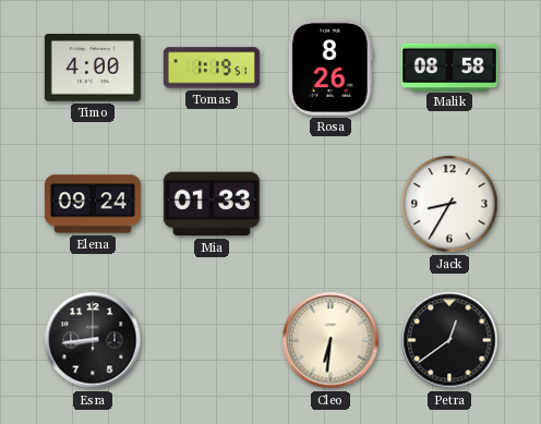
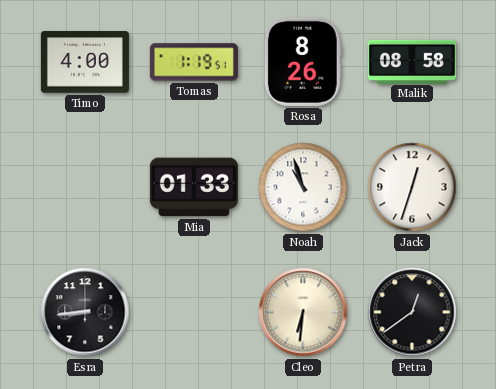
Elena: 09:24 -> none (93, 204)
Noah: none -> 10:57 (303, 187)
Jack: 8:35 -> 12:33 (412, 187)
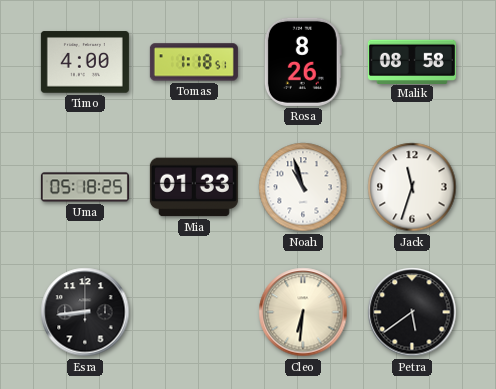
Tomas: 1:19 -> 1:18 (194, 62)
Uma: none -> 05:18 (85, 187)
Jack: 12:33 -> 11:33 (412, 187)
Petra: 12:39 -> 5:39 (412, 312)
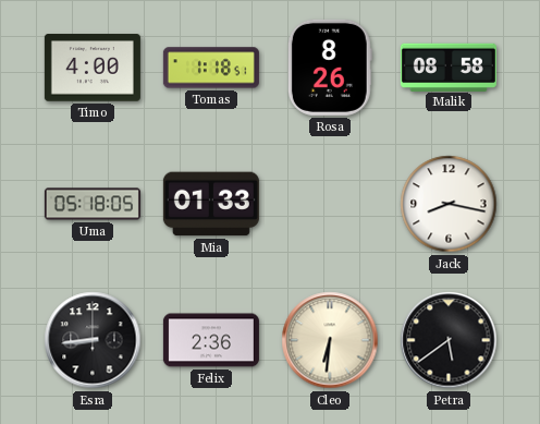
Uma: 05:18:25 -> 05:18:05 (93, 204)
Noah: 10:57 -> none (303, 187)
Jack: 11:33 -> 8:17 (449, 204)
Felix: none -> 2:36 (211, 340)
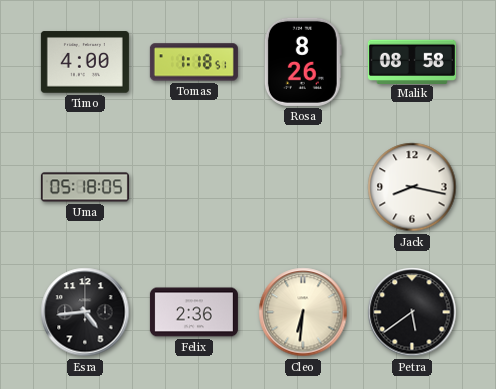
Mia: 01:33 -> none (211, 204)
Esra: 8:44 -> 4:44 (85, 312)
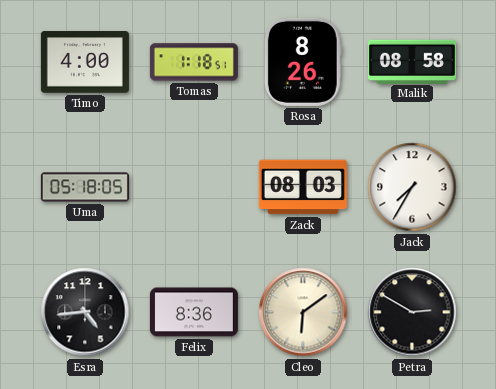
Zack: none -> 08:03 (303, 187)
Jack: 8:17 -> 7:35 (412, 187)
Felix: 2:36 -> 8:36 (194, 312)
Cleo: 6:31 -> 6:09 (303, 312)
Petra: 5:39 -> 2:50 (412, 312)
